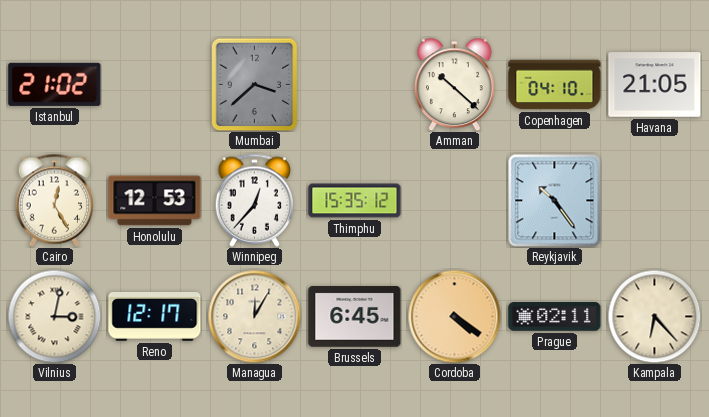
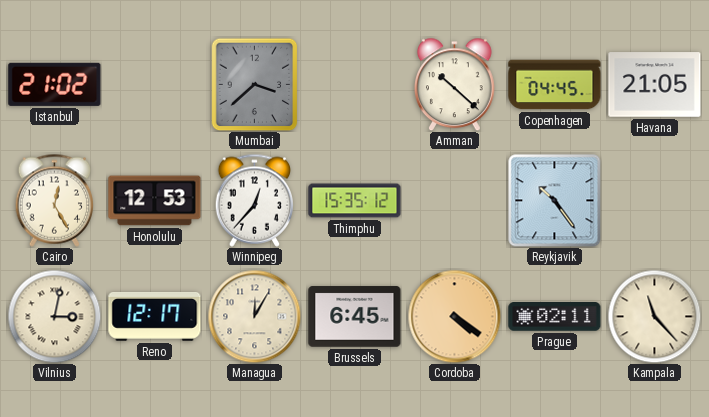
Copenhagen: 04:10 -> 04:45 (555, 85)
Kampala: 6:23 -> 11:23 (654, 316)
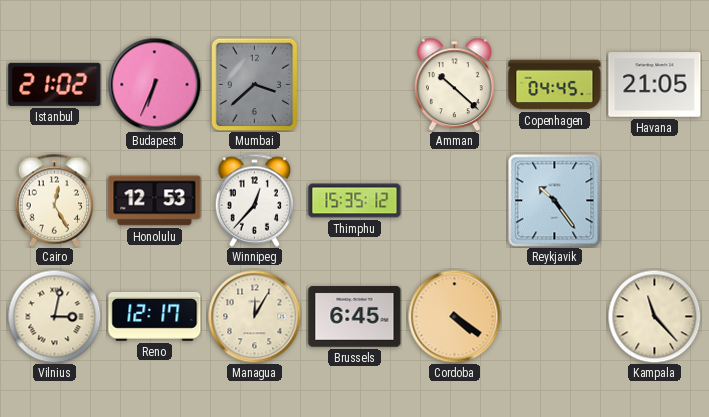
Budapest: none -> 6:34 (154, 84)
Prague: 02:11 -> none (555, 317)
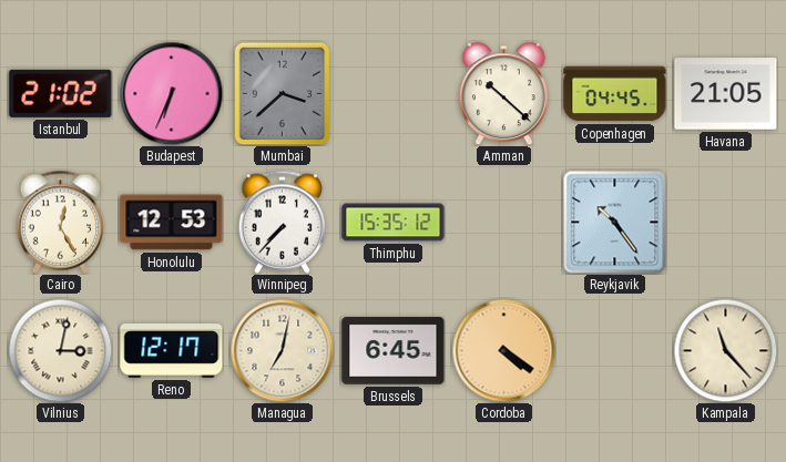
Winnipeg: 12:37 -> 7:37 (283, 222)
Managua: 12:05 -> 7:02 (282, 350)
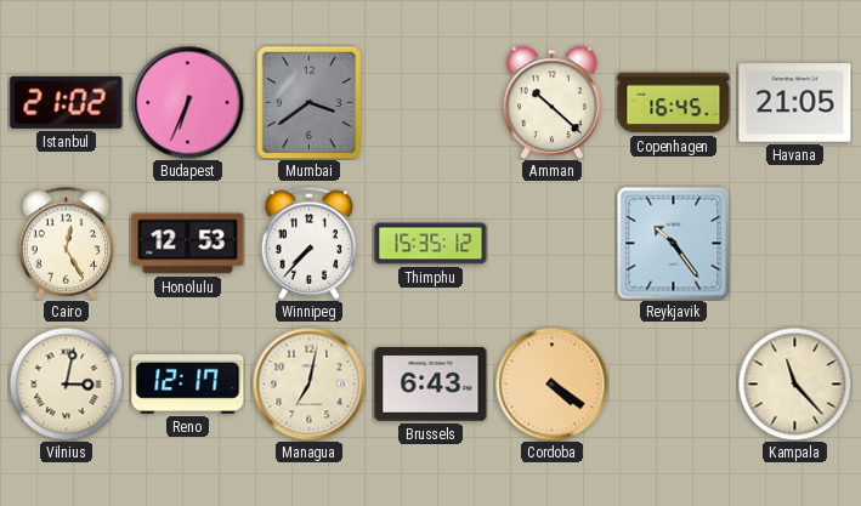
Mumbai: 3:38 -> 3:39 (310, 102)
Copenhagen: 04:45 -> 16:45 (674, 103)
Brussels: 6:45 -> 6:43 (431, 385)
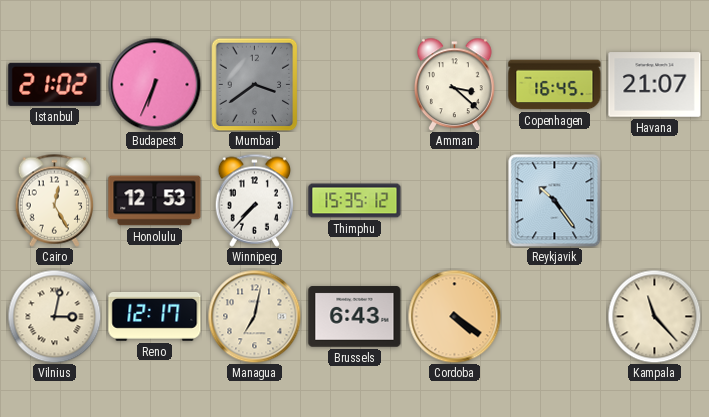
Amman: 10:22 -> 3:22 (455, 84)
Havana: 21:05 -> 21:07 (655, 85)
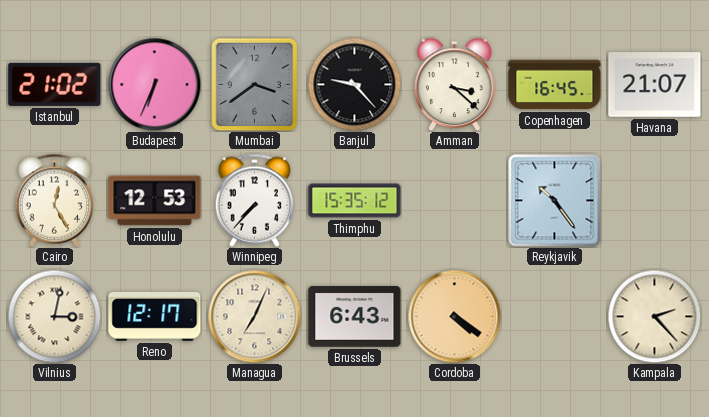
Banjul: none -> 9:23 (354, 84)
Managua: 7:02 -> 7:04 (254, 316)
Kampala: 11:23 -> 2:23 (654, 316)
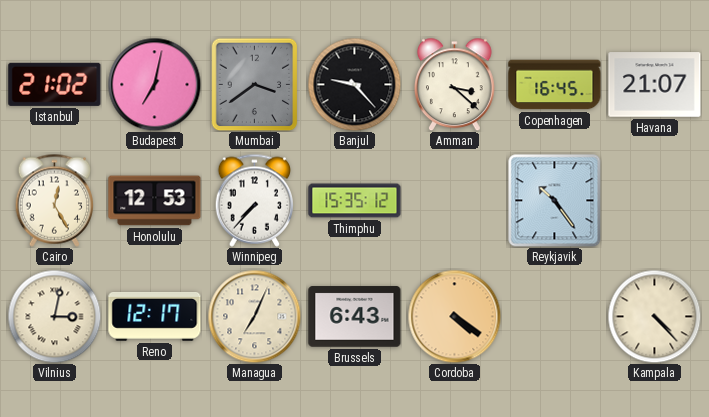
Budapest: 6:34 -> 7:02 (154, 84)
Kampala: 2:23 -> 4:23 (654, 316)
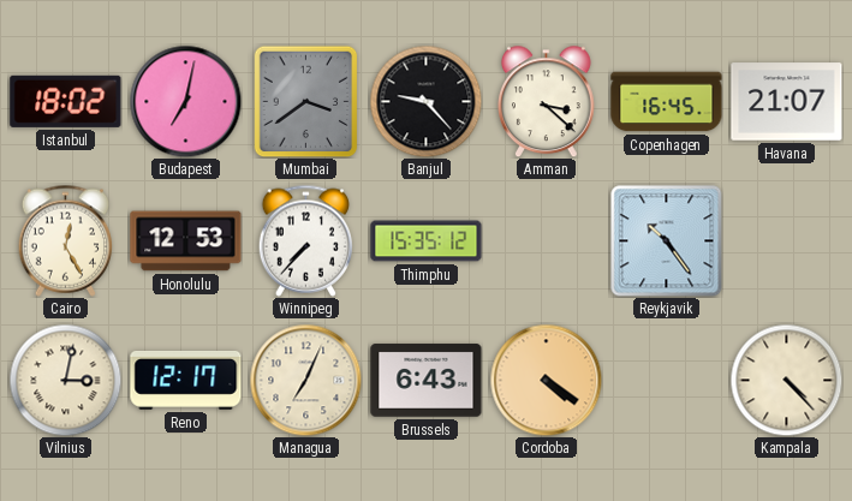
Istanbul: 21:02 -> 18:02 (66, 101)
